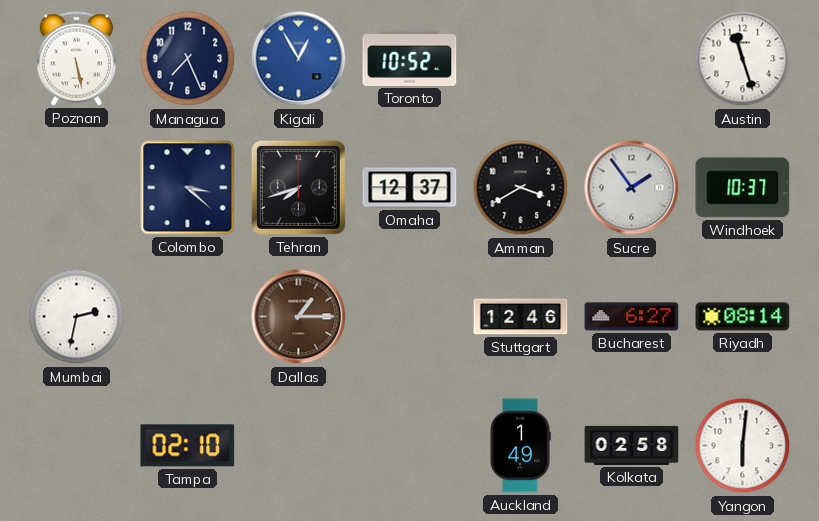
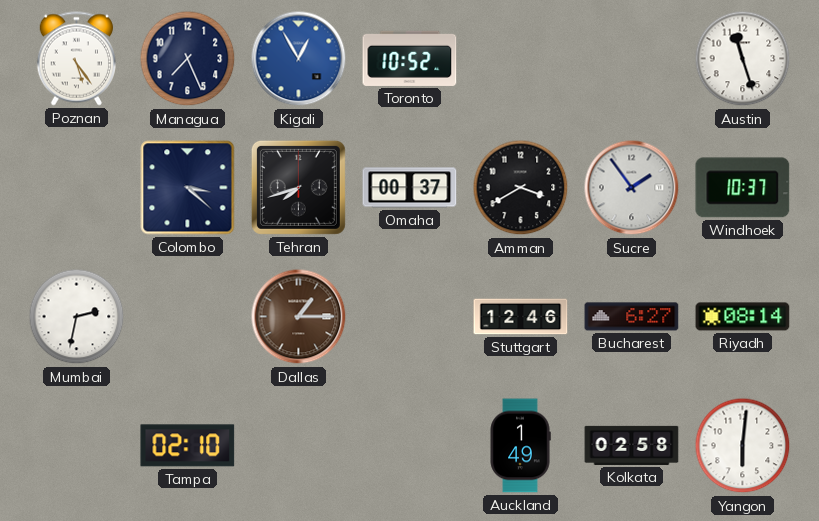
Poznan: 5:28 -> 5:24 (76, 59)
Omaha: 12:37 -> 00:37 (410, 188)
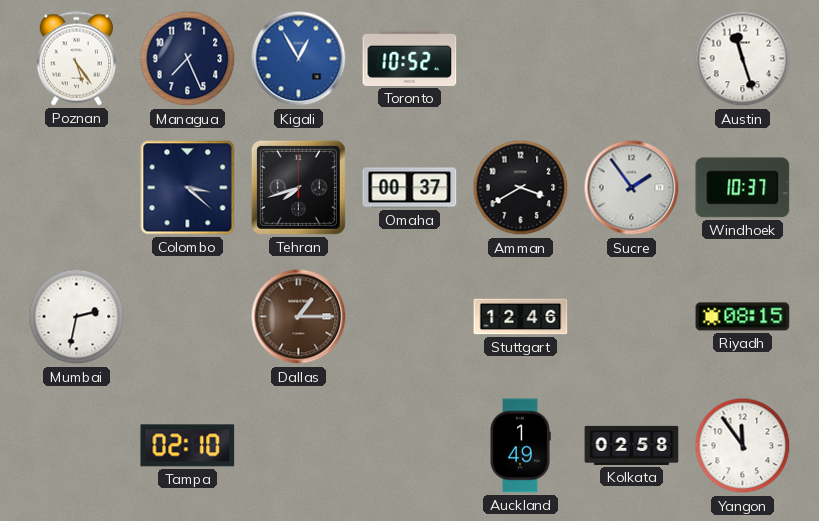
Bucharest: 6:27 -> none (632, 317)
Riyadh: 08:14 -> 08:15 (743, 317)
Yangon: 6:01 -> 11:54 (743, 446)
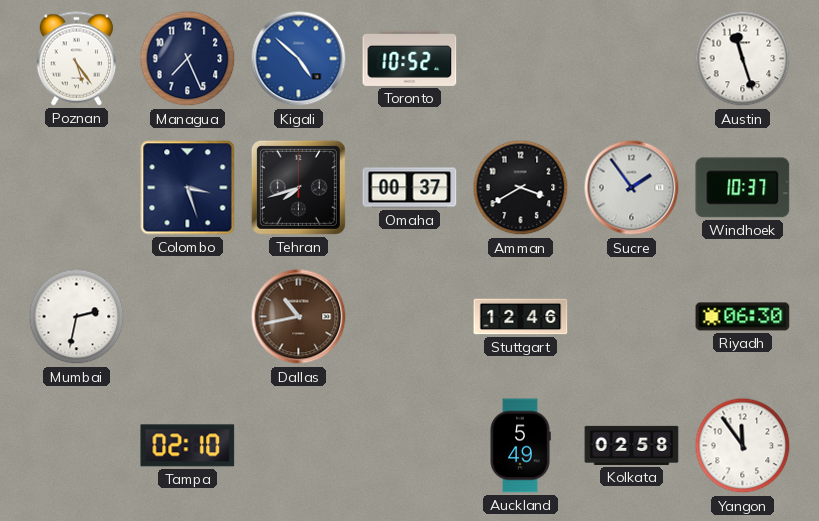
Kigali: 12:55 -> 4:52 (299, 59)
Colombo: 3:22 -> 3:27 (188, 188)
Dallas: 1:15 -> 10:43 (299, 317)
Riyadh: 08:15 -> 06:30 (743, 317)
Auckland: 1:49 -> 5:49 (520, 446)
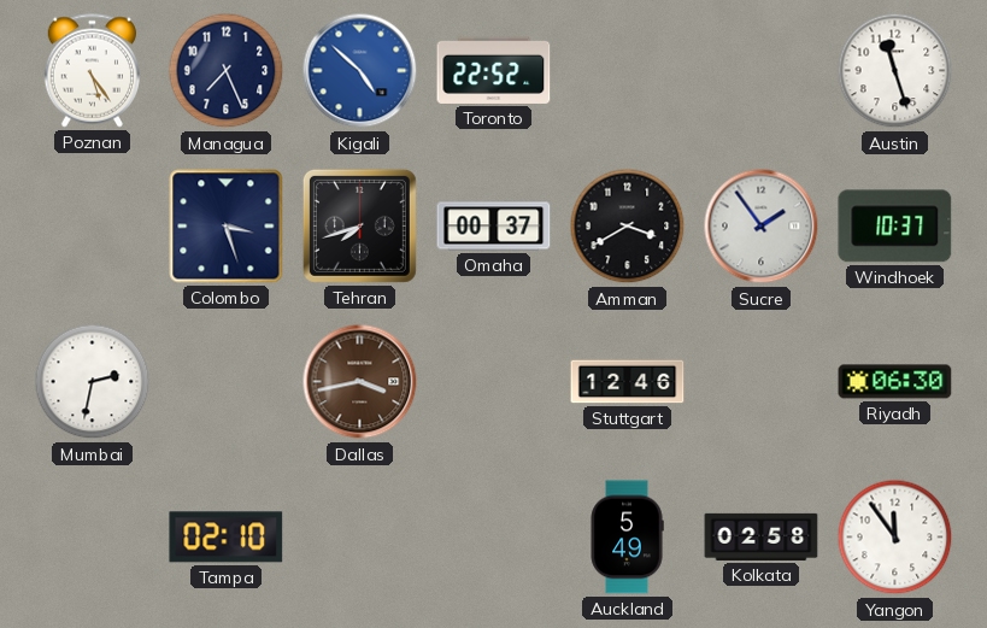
Toronto: 10:52 -> 22:52 (494, 70)
Dallas: 10:43 -> 3:43 (360, 382)
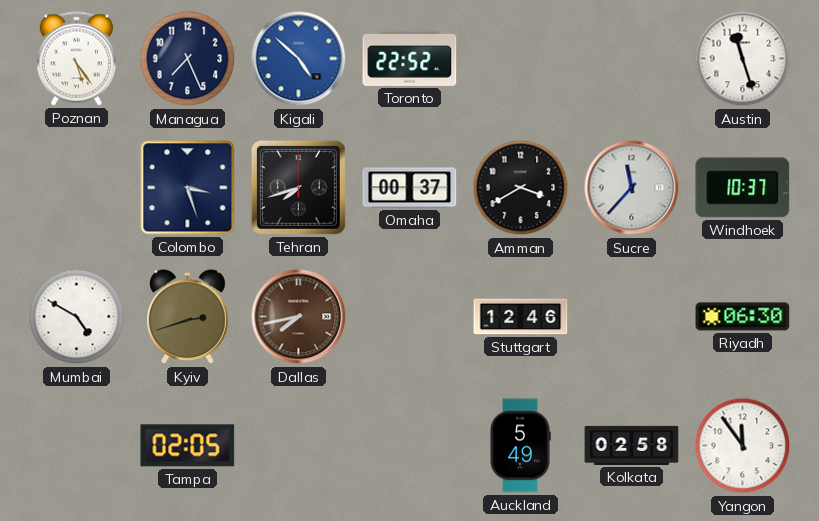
Sucre: 1:54 -> 11:37 (632, 188)
Mumbai: 2:32 -> 4:50 (77, 317)
Kyiv: none -> 2:42 (188, 317)
Dallas: 3:43 -> 7:43 (299, 317)
Tampa: 02:10 -> 02:05 (188, 446)
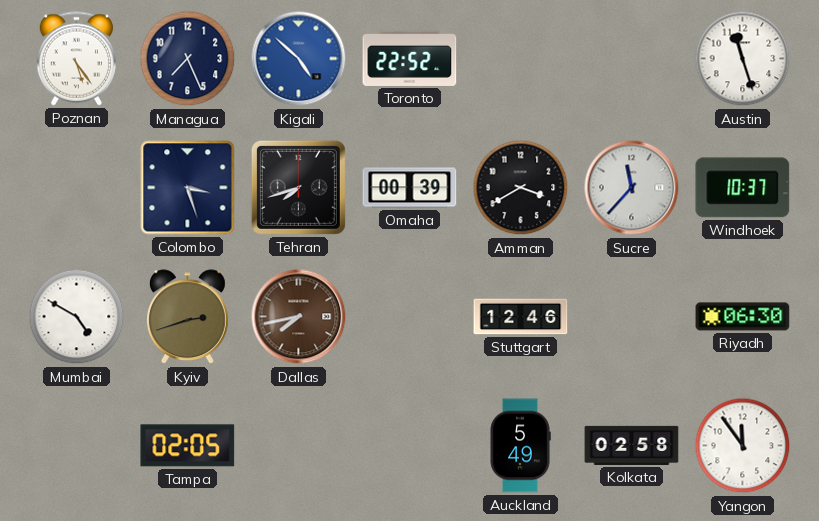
Omaha: 00:37 -> 00:39 (410, 188)
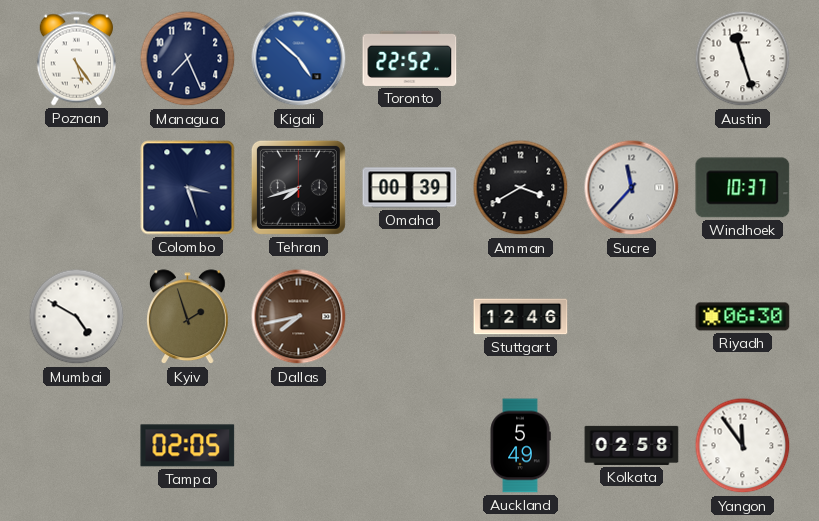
Kyiv: 2:42 -> 1:57 (188, 317)
